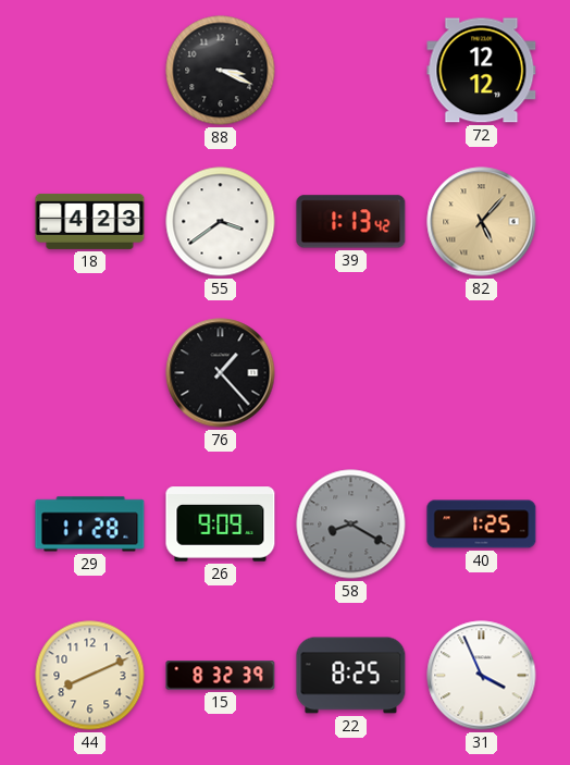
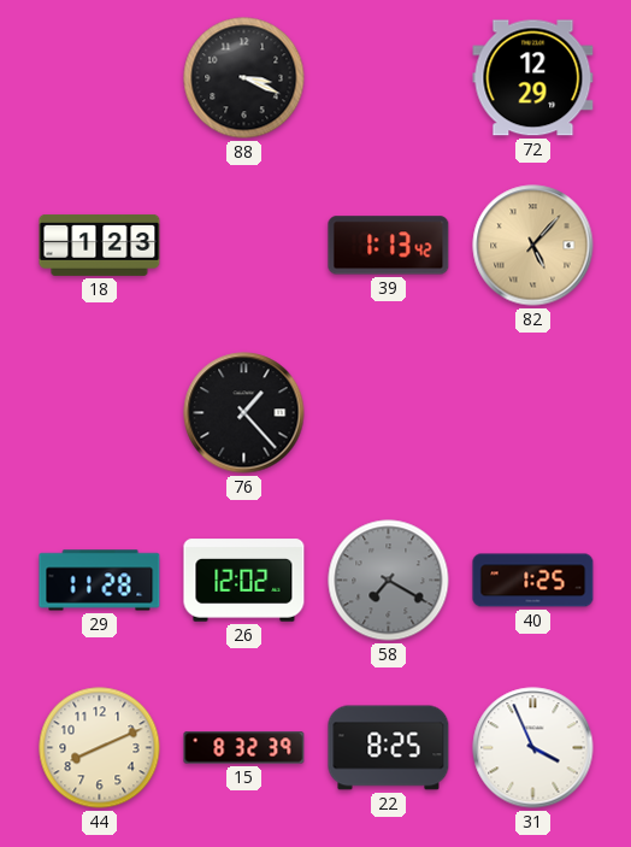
72: 12:12 -> 12:29 (533, 78)
18: 4:23 -> 1:23 (100, 245)
55: 3:39 -> none (221, 222)
26: 9:09 -> 12:02 (244, 581)
58: 8:20 -> 7:20 (389, 581)
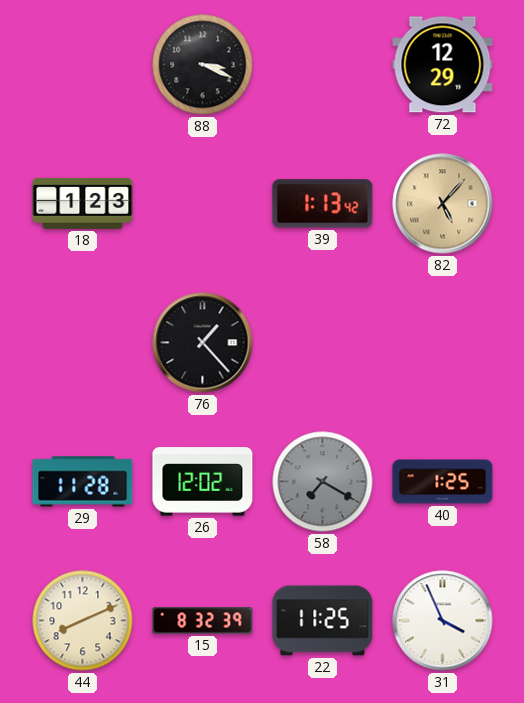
22: 8:25 -> 11:25 (323, 621)
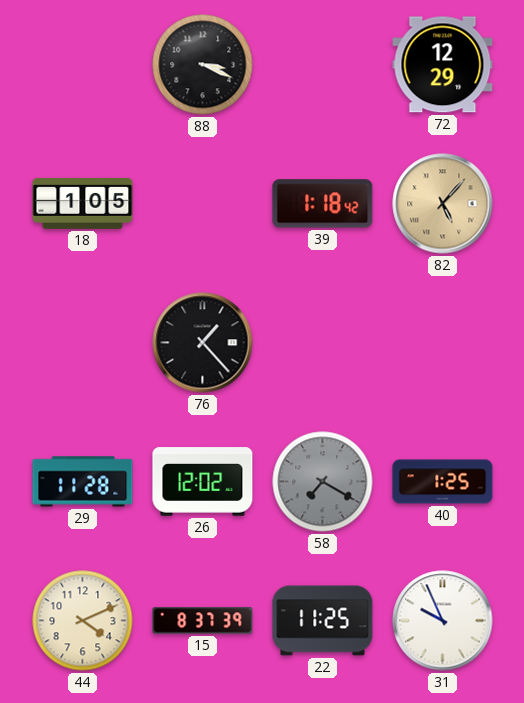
18: 1:23 -> 1:05 (83, 203)
39: 1:13 -> 1:18 (323, 204)
44: 8:11 -> 4:11 (83, 621)
15: 8:32 -> 8:37 (203, 621)
31: 3:56 -> 9:56 (443, 621)
